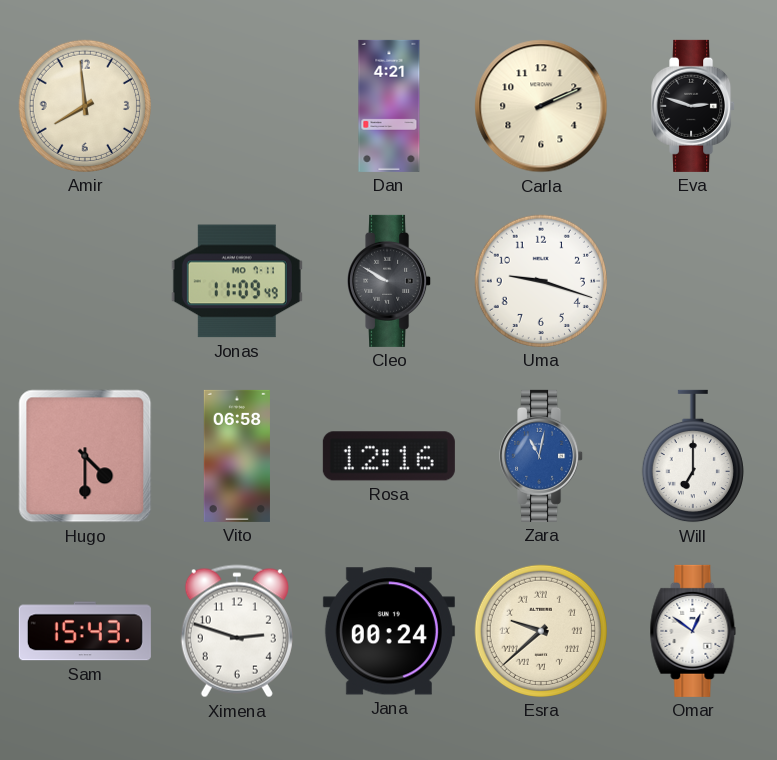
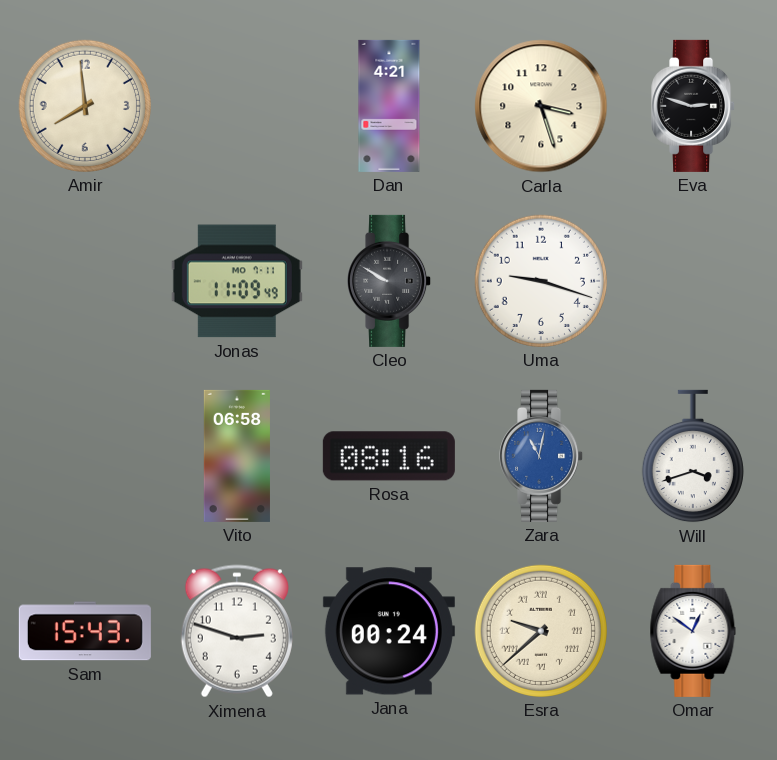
Carla: 2:11 -> 3:27 (541, 106)
Hugo: 4:30 -> none (85, 456)
Rosa: 12:16 -> 08:16 (389, 456)
Will: 7:00 -> 3:42 (693, 456)
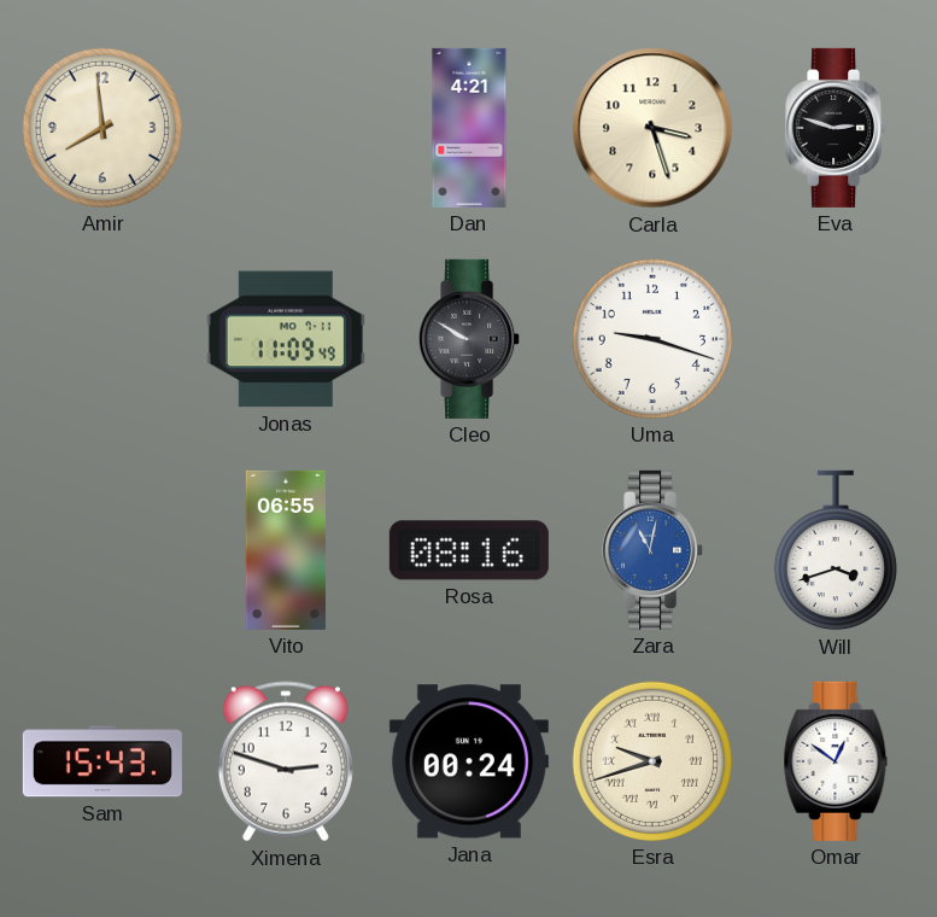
Vito: 06:58 -> 06:55 (286, 550)
Esra: 9:38 -> 9:42 (652, 761)
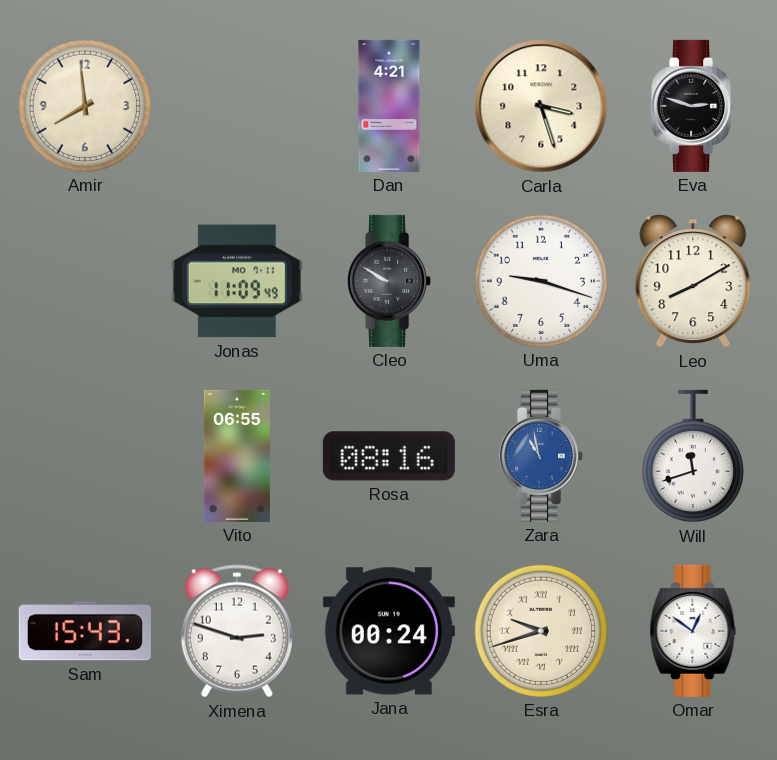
Leo: none -> 8:10 (693, 281)
Zara: 11:02 -> 10:58 (542, 456)
Will: 3:42 -> 11:42 (693, 456)
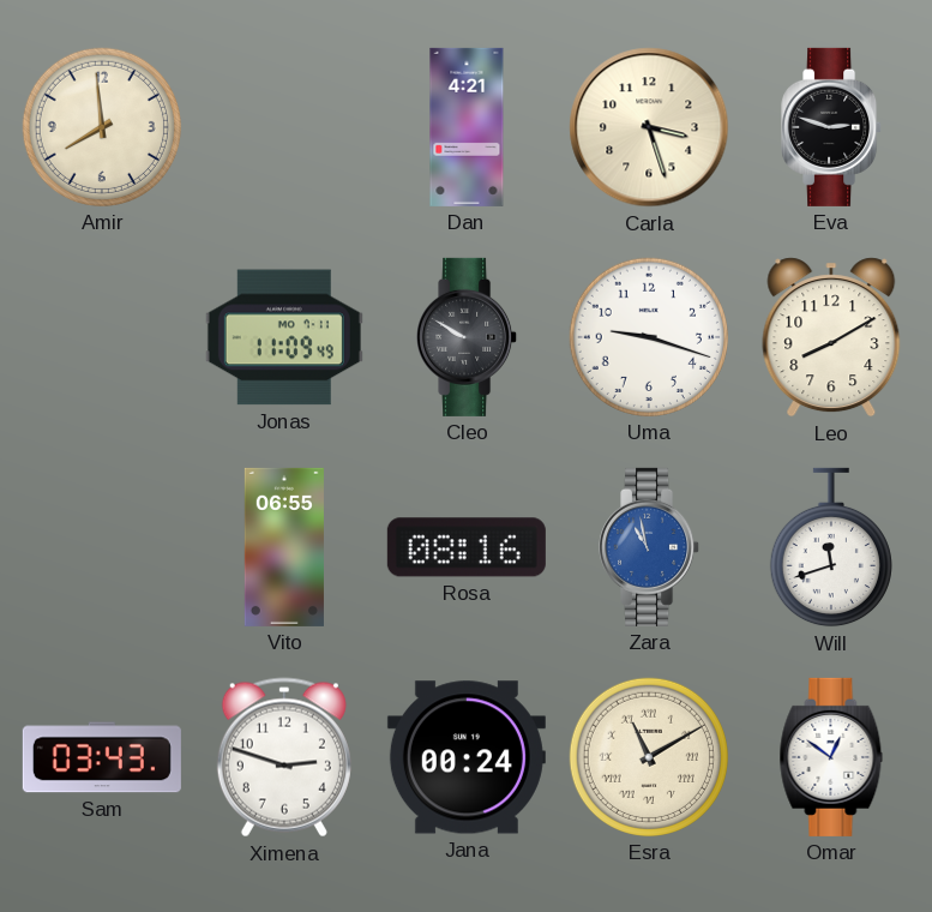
Sam: 15:43 -> 03:43 (102, 757)
Esra: 9:42 -> 11:10 (649, 757)
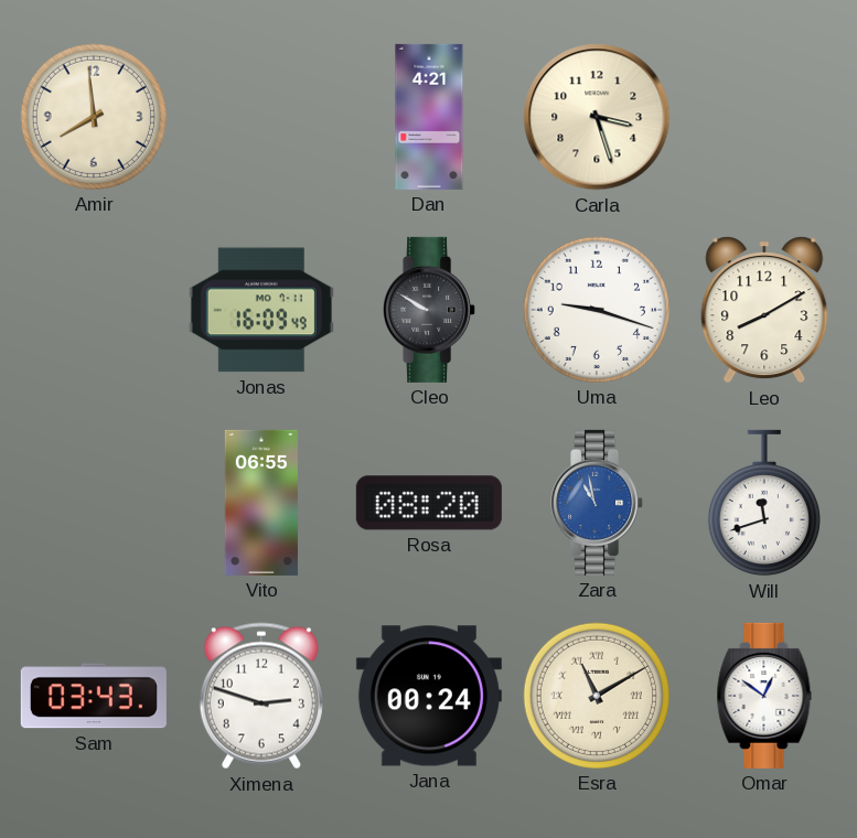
Eva: 2:48 -> none (832, 127)
Jonas: 11:09 -> 16:09 (261, 310)
Rosa: 08:16 -> 08:20 (429, 503)
